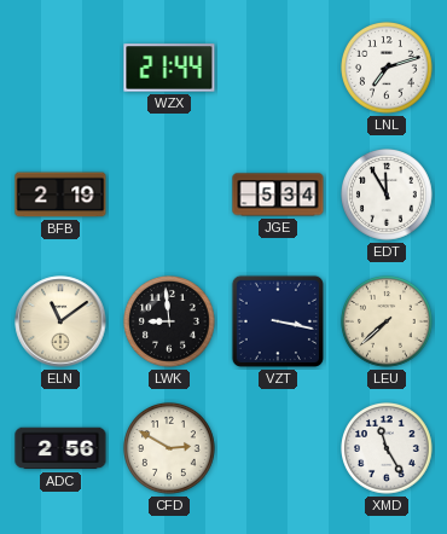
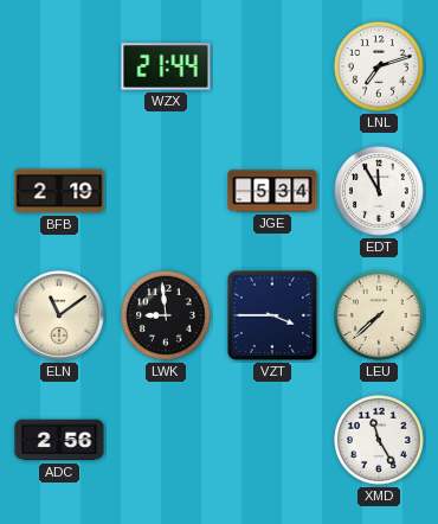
VZT: 3:17 -> 3:45 (272, 315)
CFD: 2:50 -> none (170, 449)
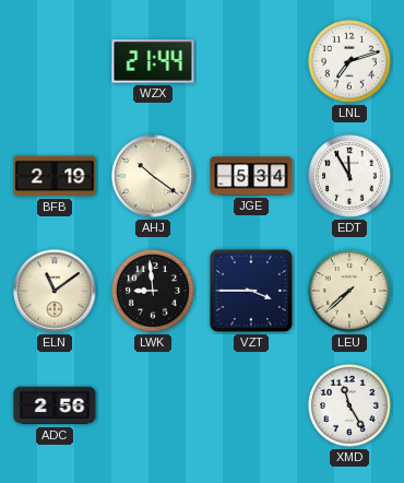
AHJ: none -> 10:21 (153, 176)
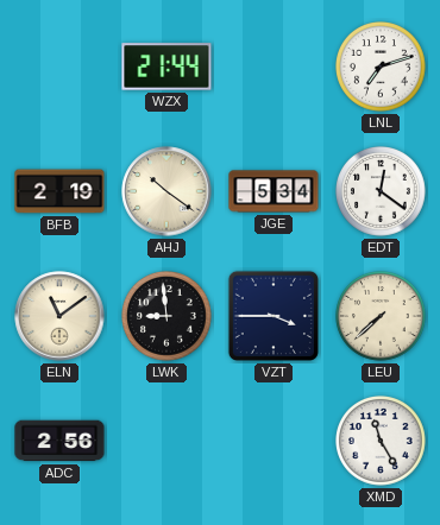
EDT: 11:55 -> 12:21 (382, 192)
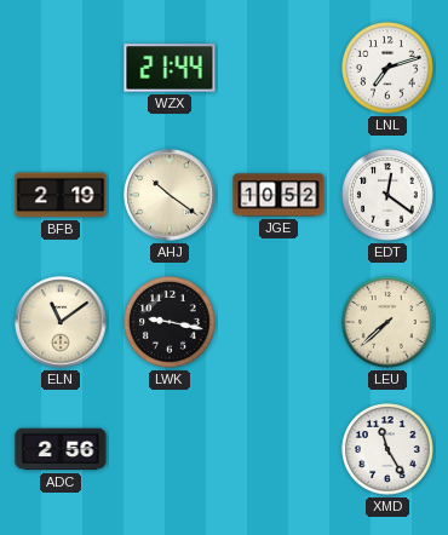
JGE: 5:34 -> 10:52 (278, 195)
LWK: 8:59 -> 9:17 (171, 323)
VZT: 3:45 -> none (274, 316)
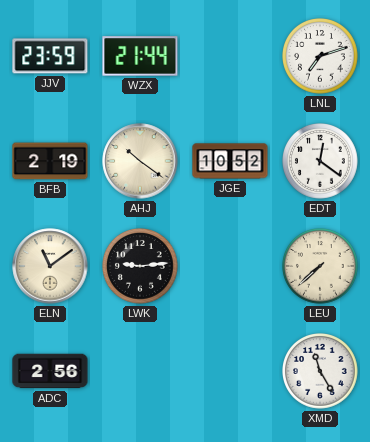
JJV: none -> 23:59 (50, 56)
LWK: 9:17 -> 9:14 (141, 267)
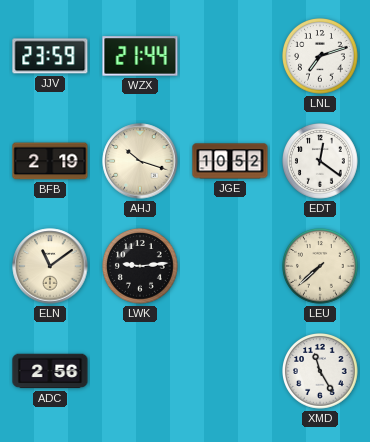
AHJ: 10:21 -> 10:18 (140, 161)
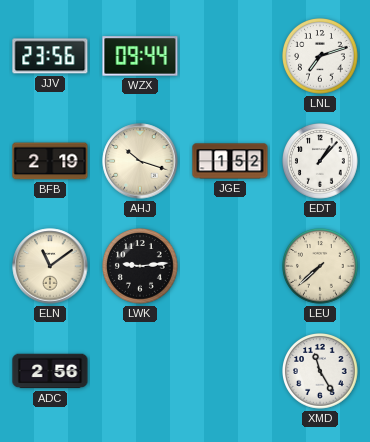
JJV: 23:59 -> 23:56 (50, 56)
WZX: 21:44 -> 09:44 (140, 56)
JGE: 10:52 -> 1:52 (230, 161)
EDT: 12:21 -> 1:07 (321, 162)
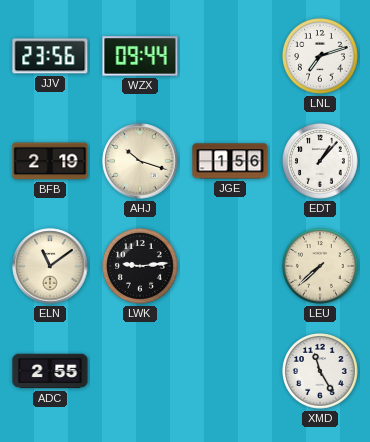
JGE: 1:52 -> 1:56 (230, 161)
ADC: 2:56 -> 2:55 (50, 371)
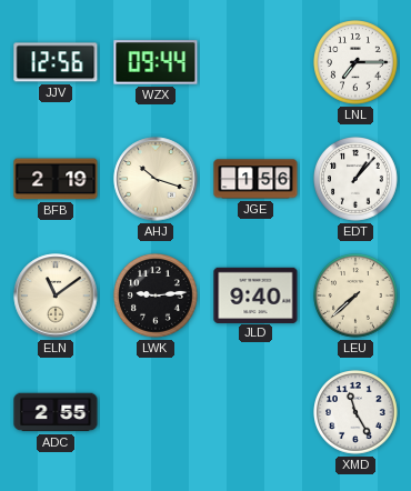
JJV: 23:56 -> 12:56 (56, 62)
LNL: 7:12 -> 7:15 (357, 63)
JLD: none -> 9:40 (255, 294)
